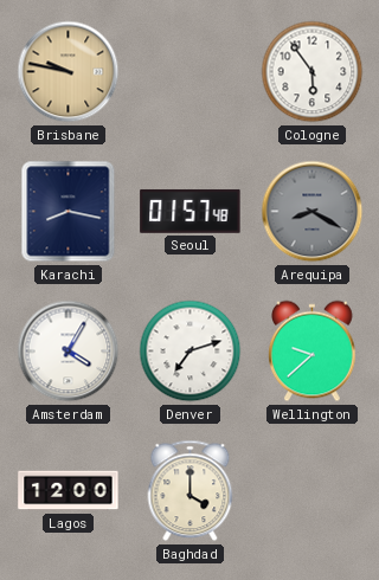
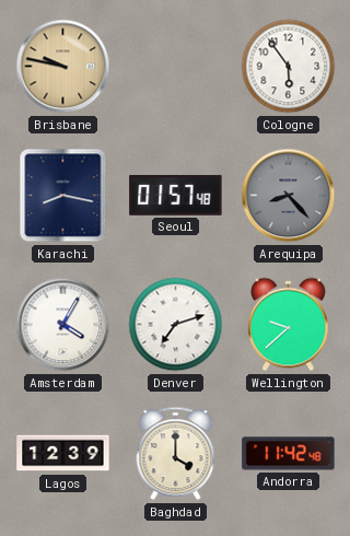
Arequipa: 8:20 -> 8:23 (289, 196)
Lagos: 12:00 -> 12:39 (63, 454)
Andorra: none -> 11:42 (289, 454)
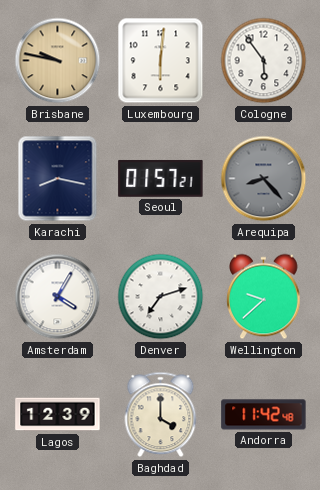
Luxembourg: none -> 6:01 (161, 61)
Seoul: 01:57:48 -> 01:57:21 (161, 178)
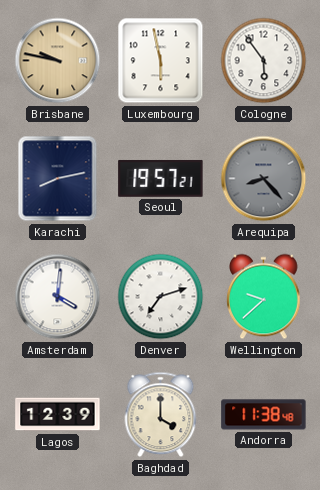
Luxembourg: 6:01 -> 5:58 (161, 61)
Karachi: 8:17 -> 8:13 (58, 179)
Seoul: 01:57 -> 19:57 (161, 178)
Amsterdam: 4:05 -> 4:01 (58, 297)
Andorra: 11:42 -> 11:38 (264, 415)
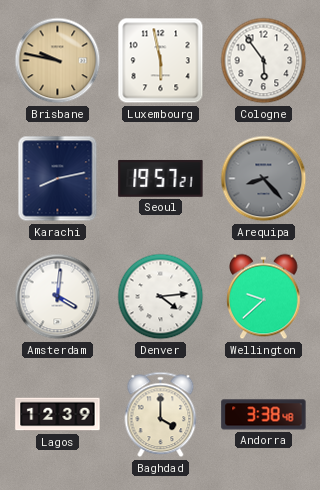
Denver: 7:12 -> 4:14 (161, 297)
Andorra: 11:38 -> 3:38 (264, 415)
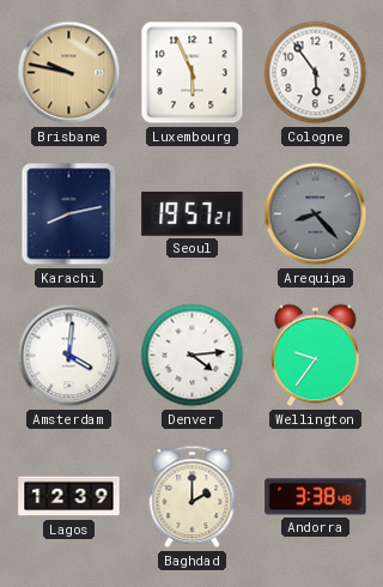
Luxembourg: 5:58 -> 5:56 (193, 73)
Wellington: 9:38 -> 9:36 (316, 356)
Baghdad: 4:00 -> 2:00 (193, 497)
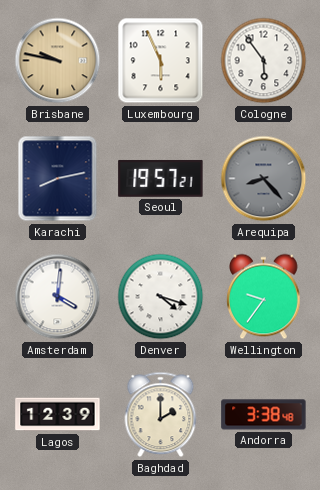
Denver: 4:14 -> 4:18 (161, 297)
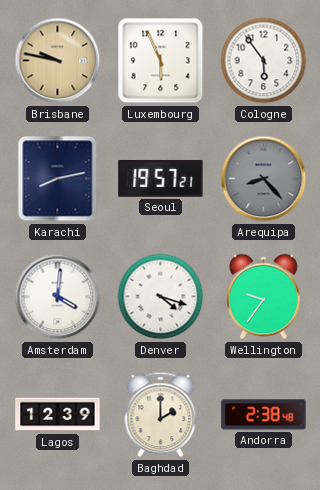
Andorra: 3:38 -> 2:38 (264, 415)
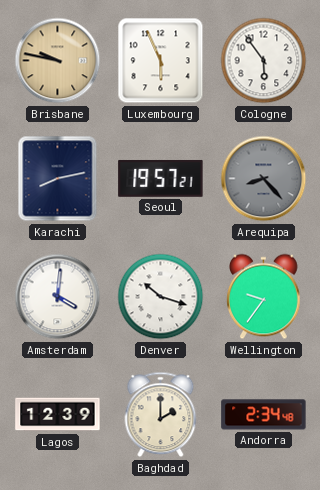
Denver: 4:18 -> 10:18 (161, 297)
Andorra: 2:38 -> 2:34 (264, 415)
